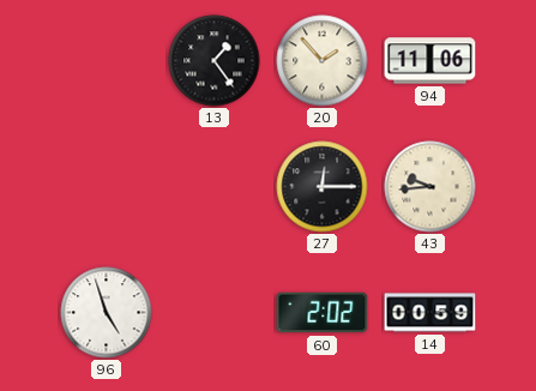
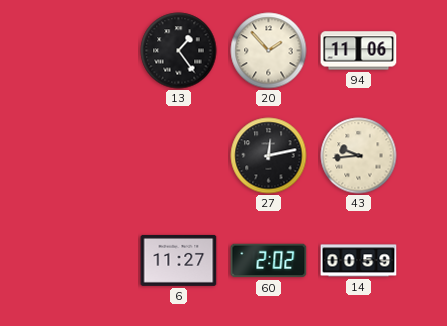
27: 12:15 -> 12:13 (269, 156)
96: 4:57 -> none (107, 313)
6: none -> 11:27 (179, 260)
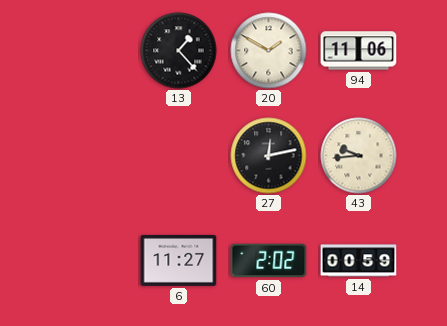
13: 1:24 -> 1:23 (179, 51)
20: 1:53 -> 1:50 (269, 51)
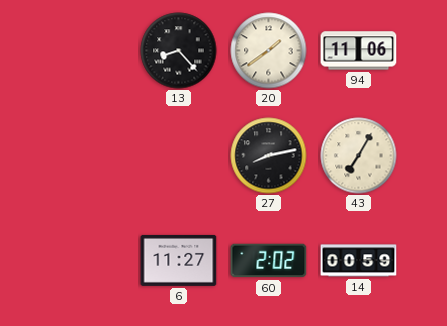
13: 1:23 -> 8:23 (179, 51)
20: 1:50 -> 1:39 (269, 51)
27: 12:13 -> 8:13 (269, 156)
43: 9:44 -> 7:05 (359, 156)
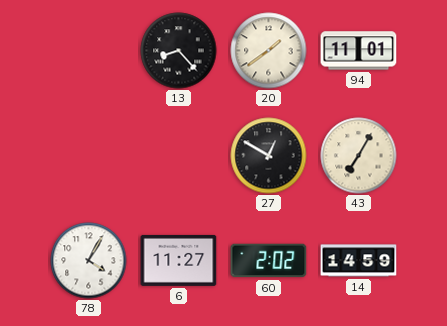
94: 11:06 -> 11:01 (359, 51)
27: 8:13 -> 12:50 (269, 156)
78: none -> 4:05 (89, 261)
14: 00:59 -> 14:59 (359, 261)
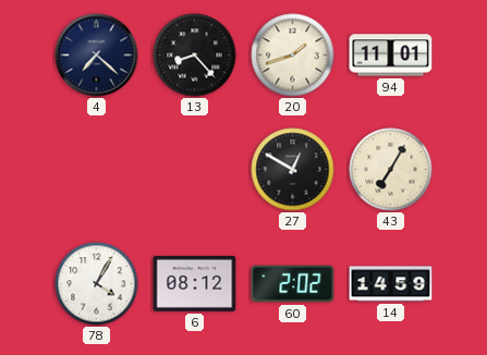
4: none -> 7:22 (97, 56)
20: 1:39 -> 1:42 (293, 56)
6: 11:27 -> 08:12 (195, 283)
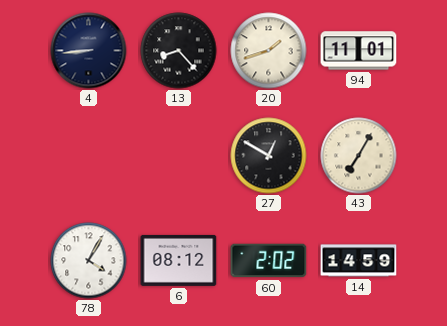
4: 7:22 -> 8:44 (89, 51)
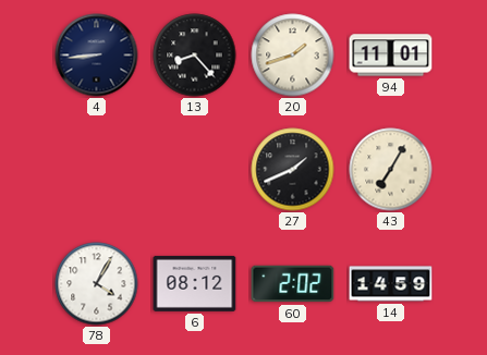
27: 12:50 -> 1:41 (293, 170)
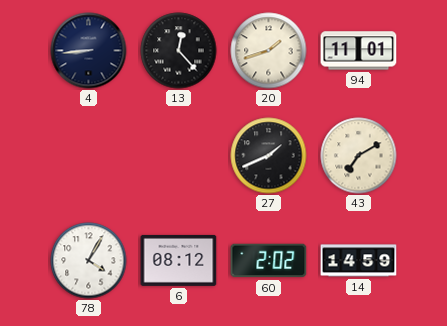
13: 8:23 -> 12:23 (179, 51)
43: 7:05 -> 7:10 (359, 156)
